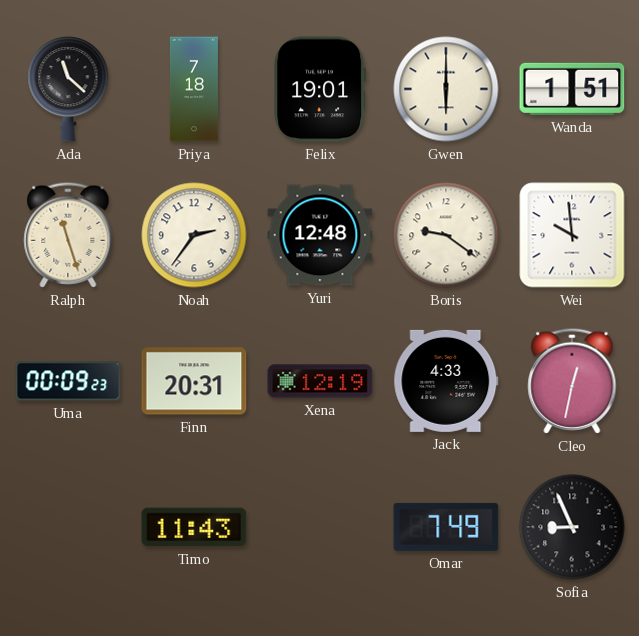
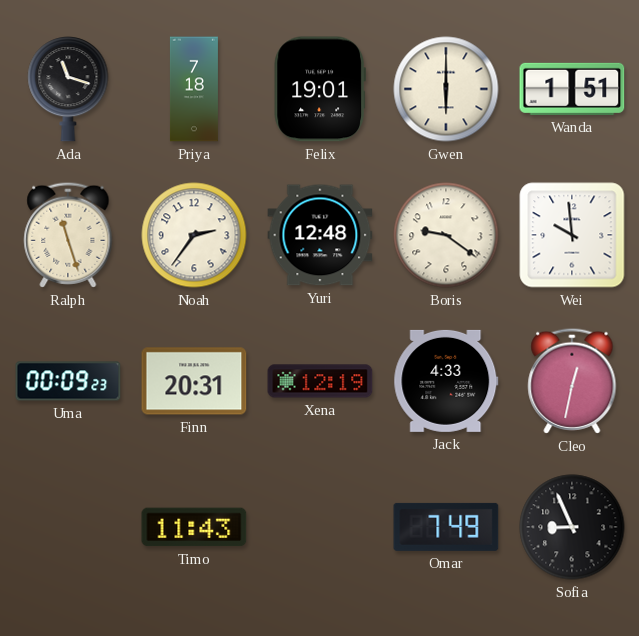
Ada: 11:22 -> 11:18 (68, 89)
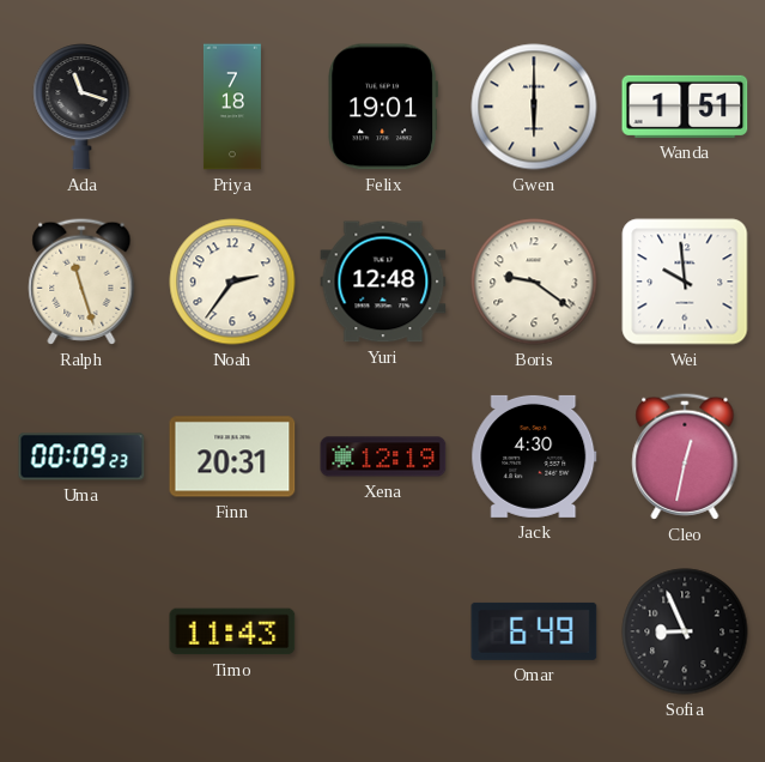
Jack: 4:33 -> 4:30 (534, 456)
Omar: 7:49 -> 6:49 (534, 631)
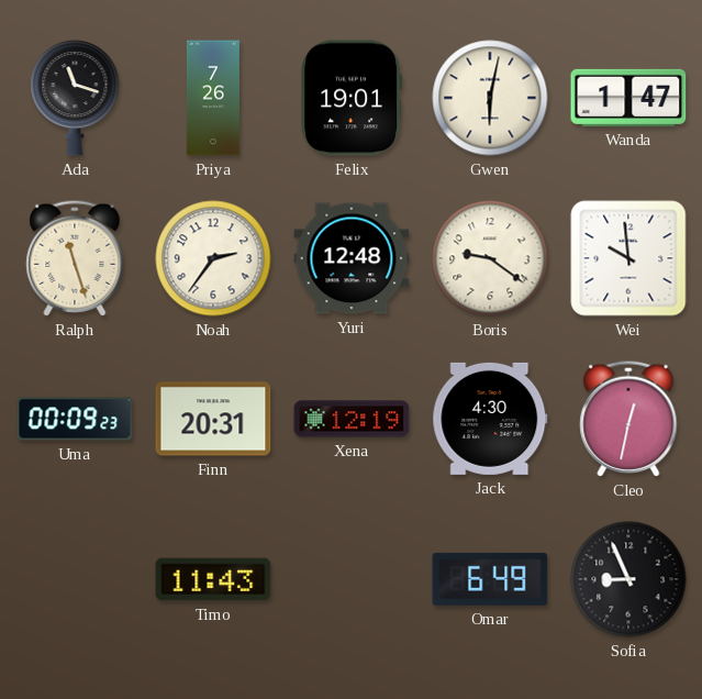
Priya: 7:18 -> 7:26 (213, 98)
Gwen: 6:00 -> 6:02 (490, 98)
Wanda: 1:51 -> 1:47 (628, 98)
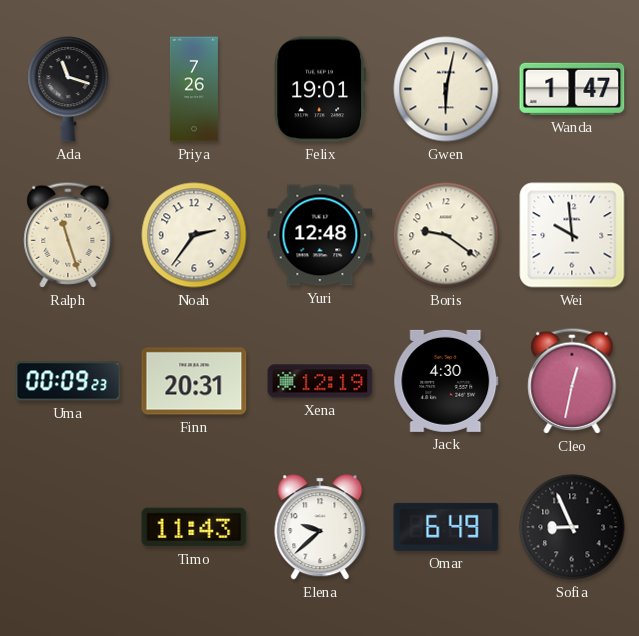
Elena: none -> 9:38 (320, 527)
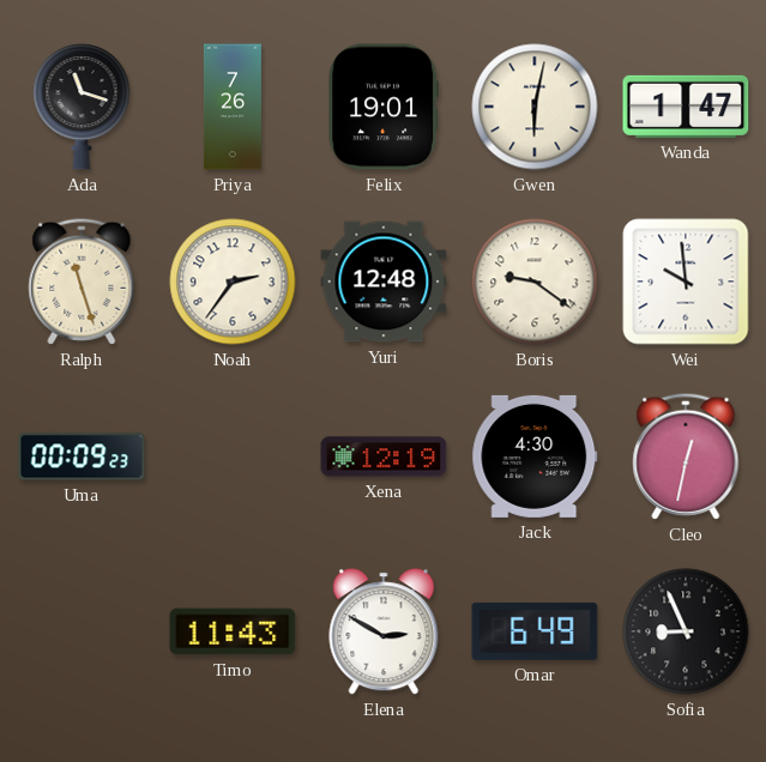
Finn: 20:31 -> none (194, 381)
Elena: 9:38 -> 2:50 (384, 631)
